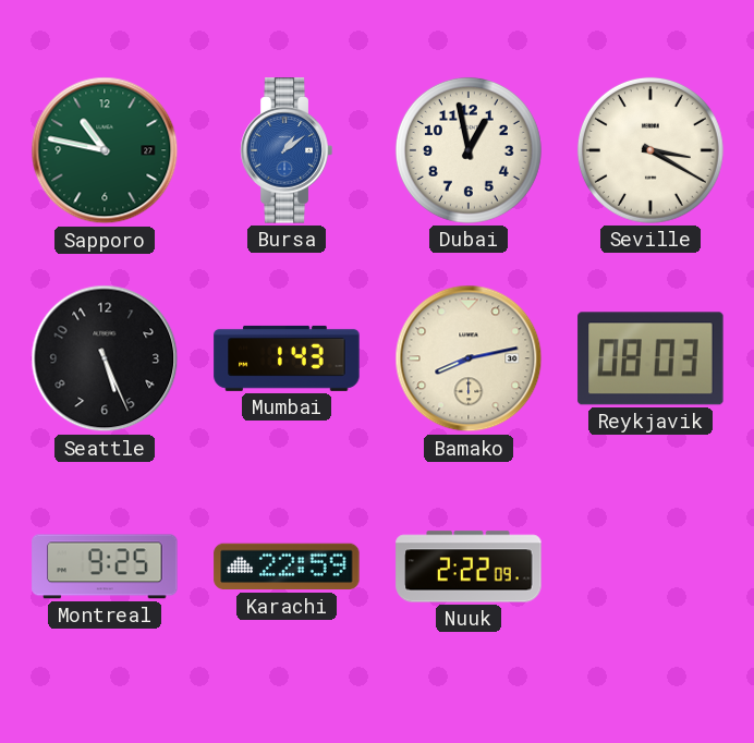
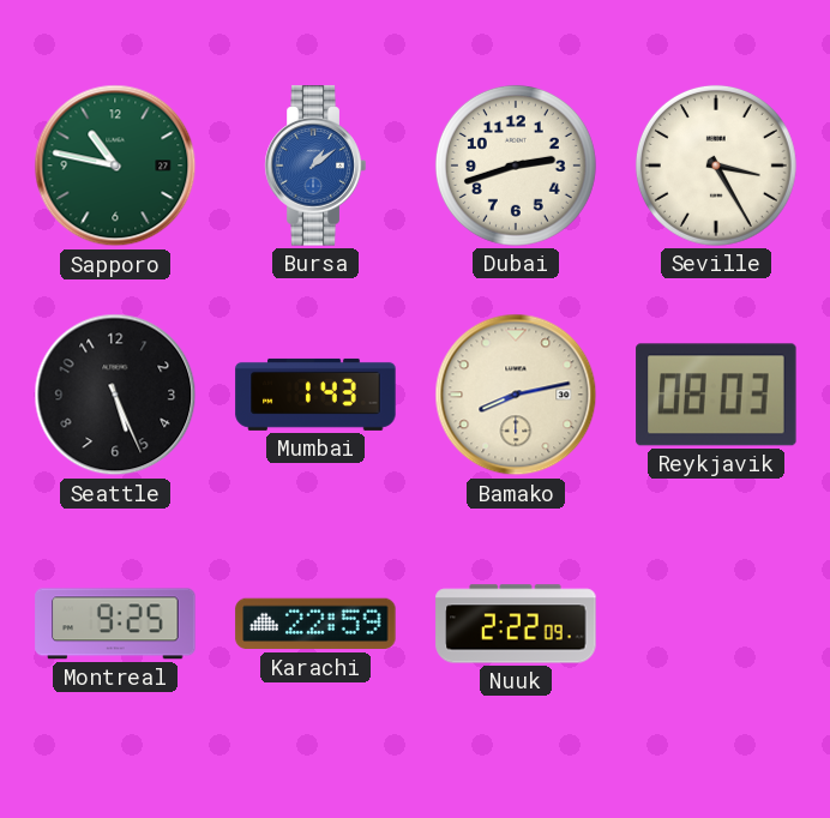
Dubai: 12:58 -> 2:42 (516, 166)
Seville: 3:20 -> 3:25 (716, 166)
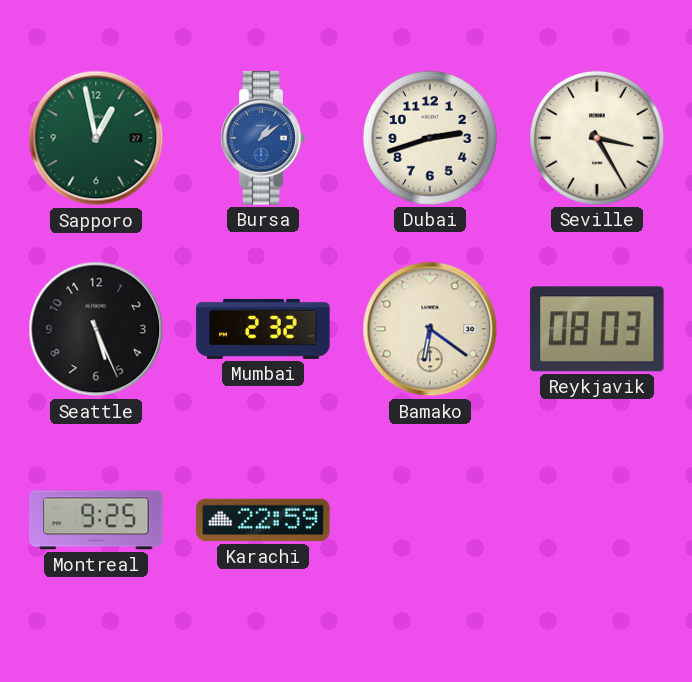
Sapporo: 10:47 -> 12:58 (96, 138)
Mumbai: 1:43 -> 2:32 (263, 329)
Bamako: 8:13 -> 6:21 (430, 329)
Nuuk: 2:22 -> none (516, 624)
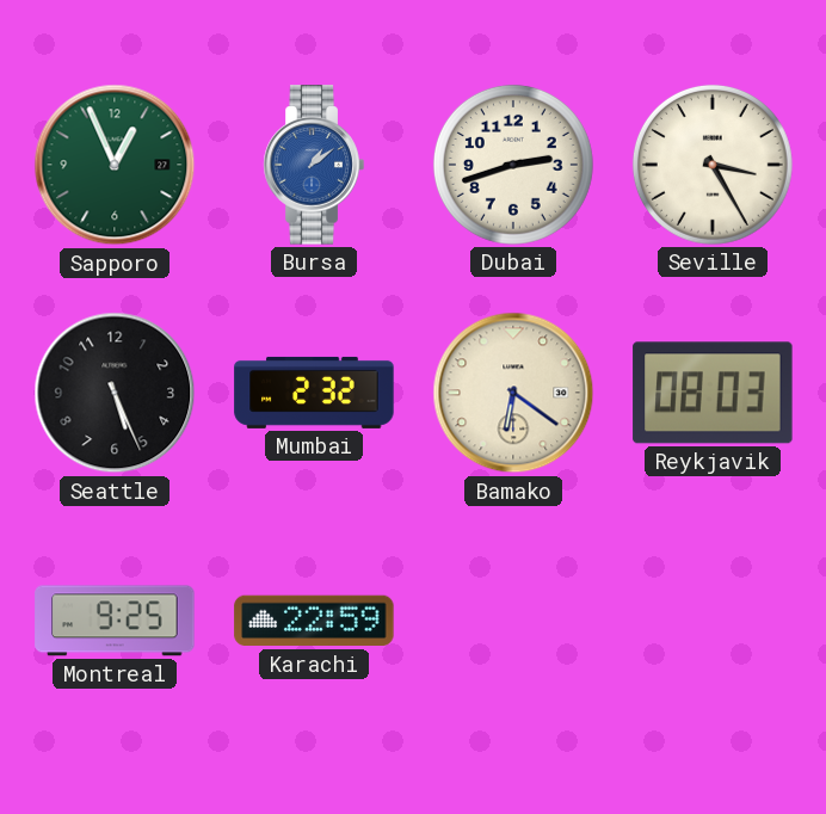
Sapporo: 12:58 -> 12:56 (115, 165)
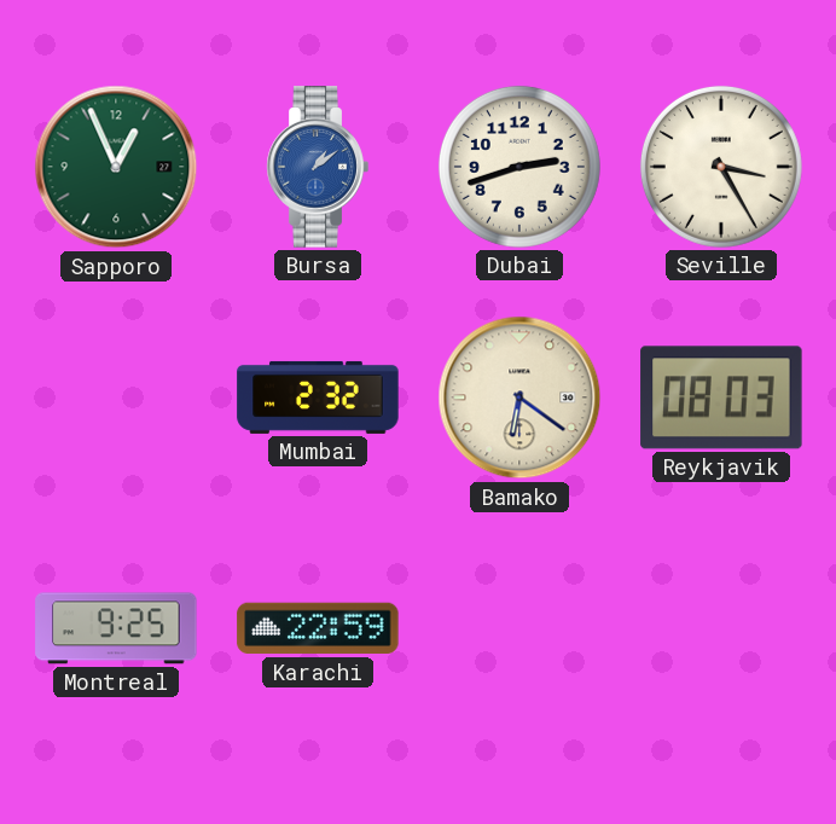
Seattle: 5:26 -> none (115, 393)
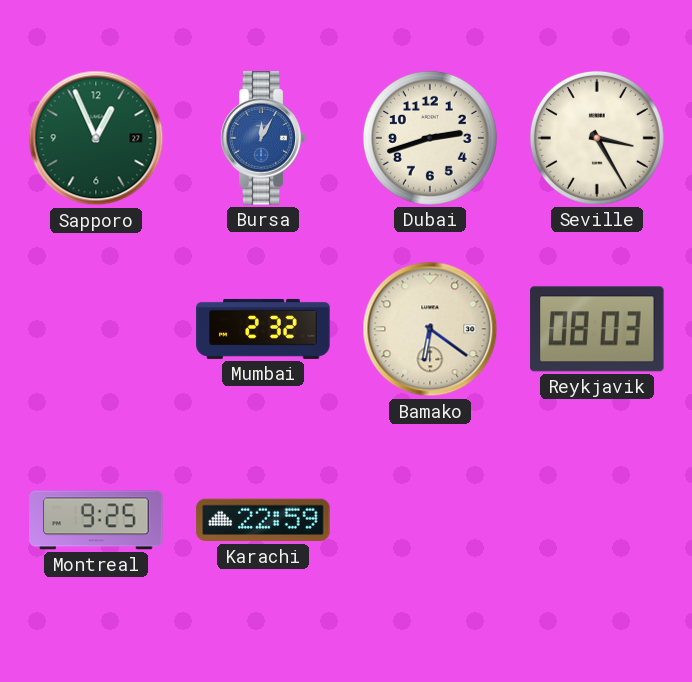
Bursa: 1:09 -> 12:05 (263, 138)
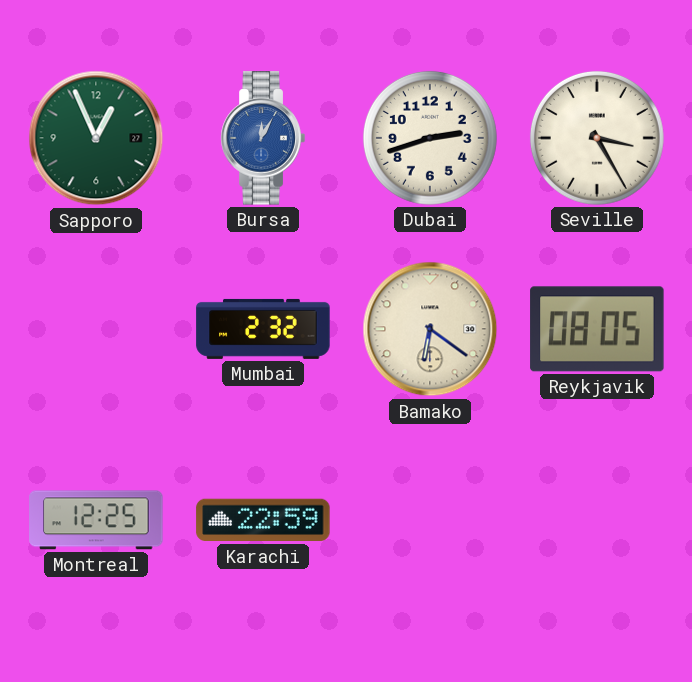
Reykjavik: 08:03 -> 08:05 (597, 329)
Montreal: 9:25 -> 12:25 (96, 520)
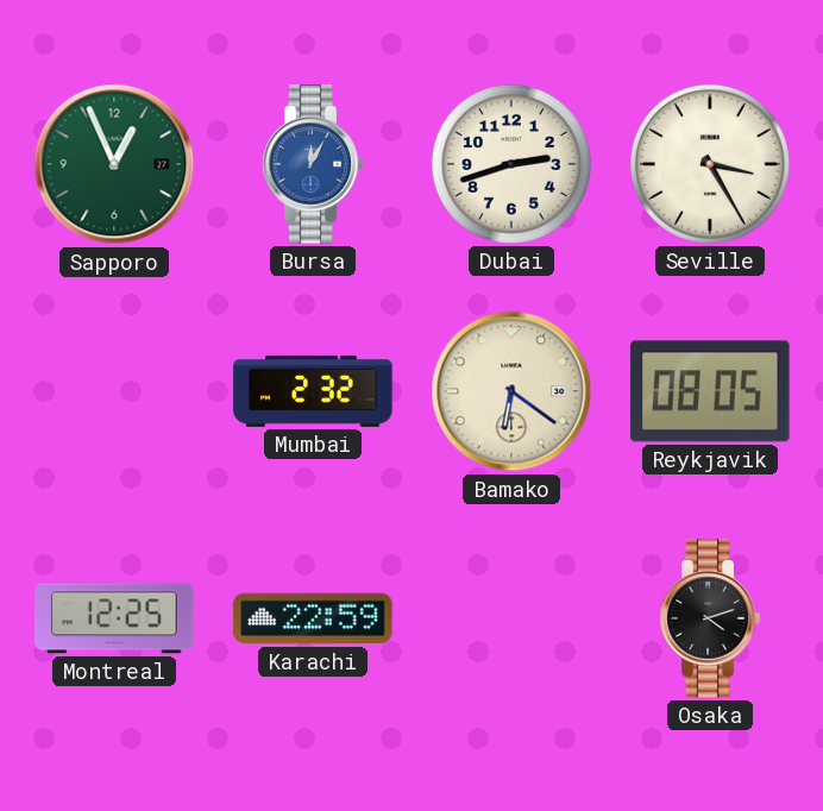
Osaka: none -> 4:12 (710, 618)
